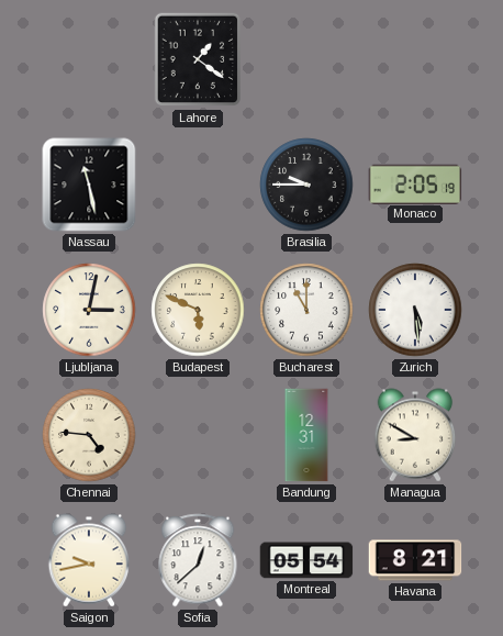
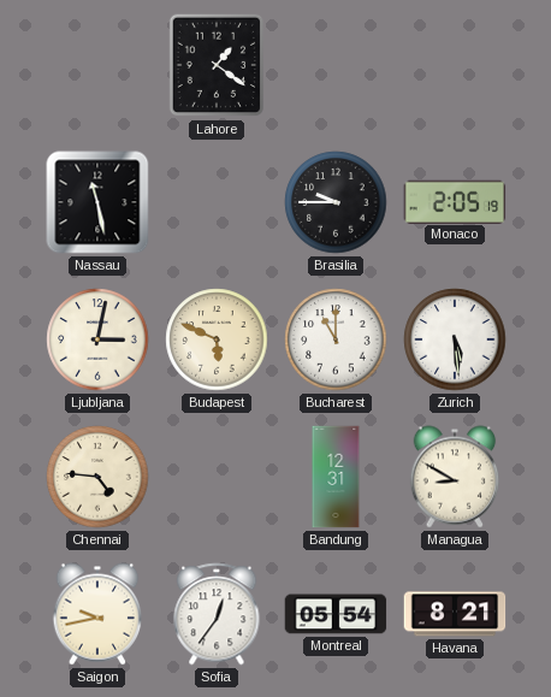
Sofia: 12:38 -> 12:36 (217, 614)
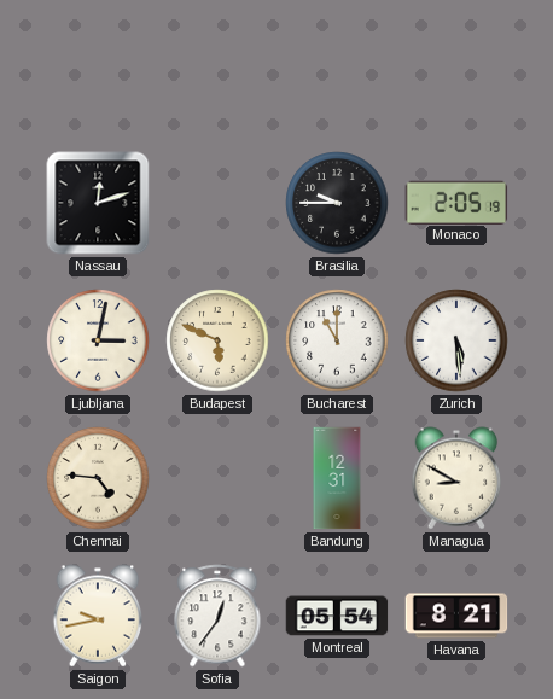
Lahore: 1:21 -> none (215, 65)
Nassau: 11:28 -> 12:12 (98, 203)
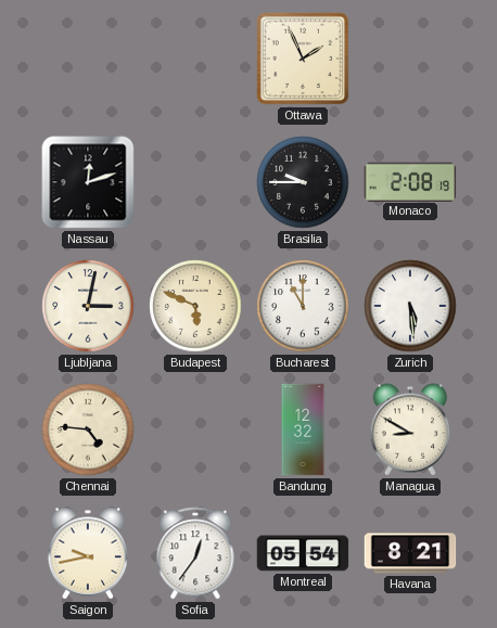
Ottawa: none -> 1:56 (303, 59)
Monaco: 2:05 -> 2:08 (410, 181)
Bandung: 12:31 -> 12:32 (303, 430)
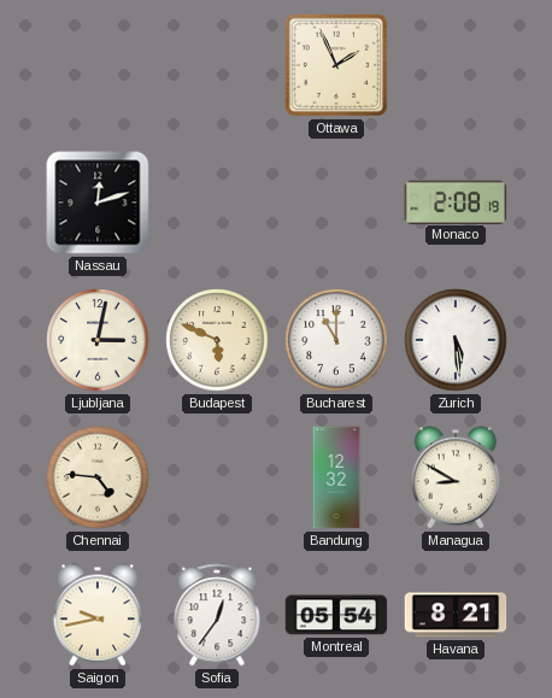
Brasilia: 9:45 -> none (303, 182)
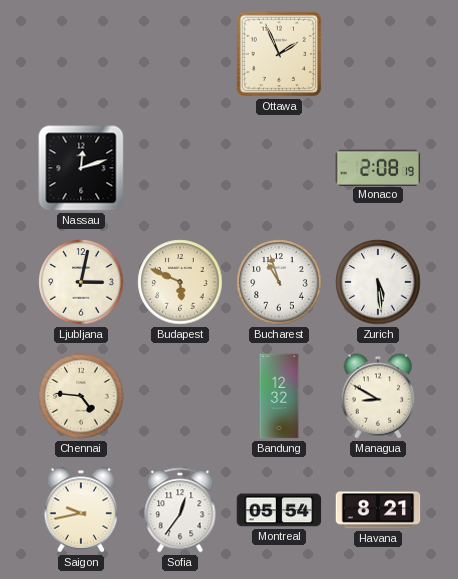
Bucharest: 11:00 -> 10:57 (279, 282)
